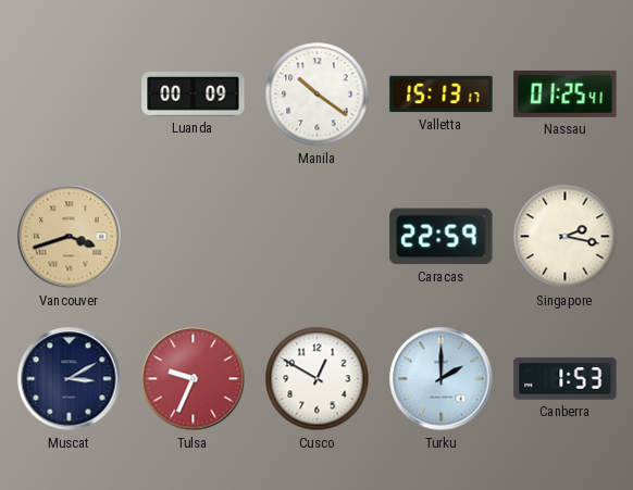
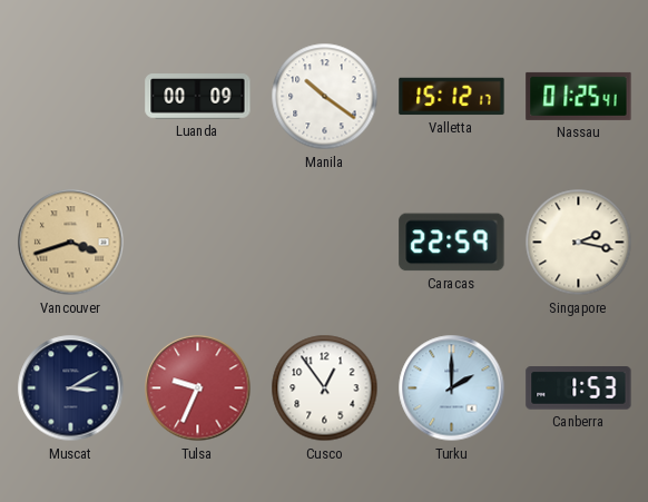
Valletta: 15:13 -> 15:12 (452, 97)
Cusco: 12:50 -> 12:54 (325, 388)
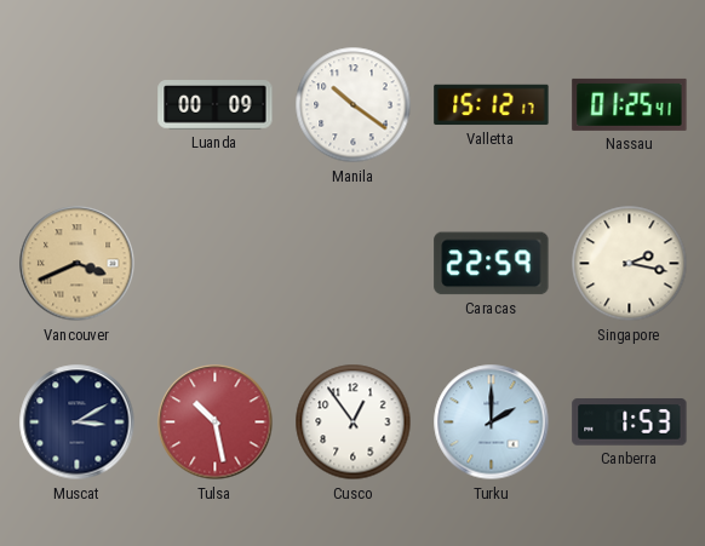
Vancouver: 3:42 -> 3:41 (78, 264)
Tulsa: 9:34 -> 10:28 (216, 423)
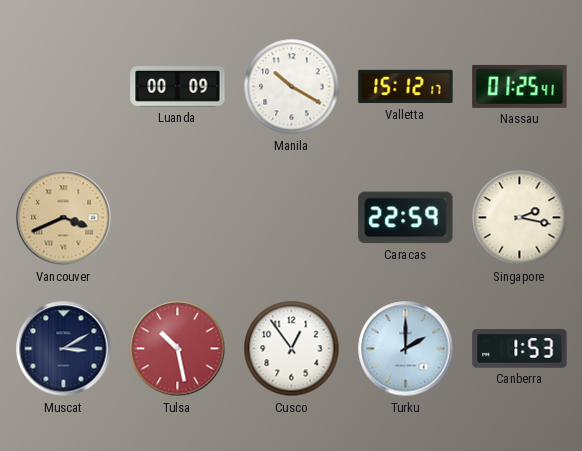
Manila: 10:21 -> 10:20 (292, 87)
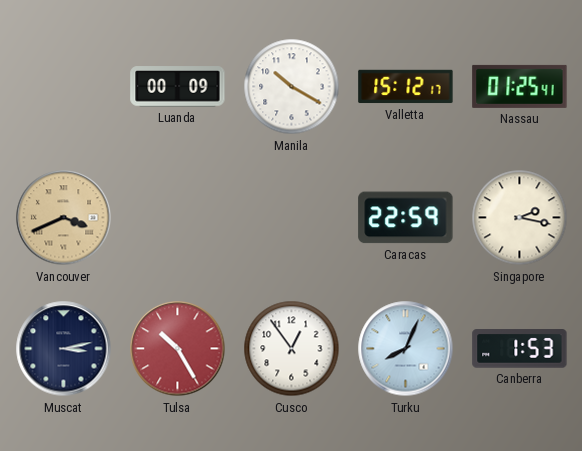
Muscat: 3:10 -> 3:13 (64, 349)
Tulsa: 10:28 -> 10:25 (178, 349)
Turku: 2:00 -> 8:04 (406, 349)
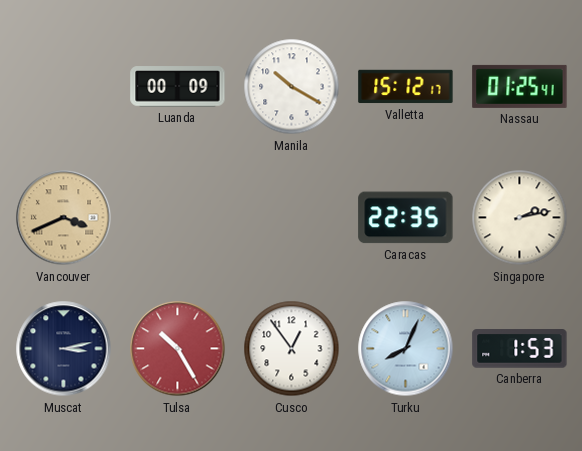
Caracas: 22:59 -> 22:35 (406, 218)
Singapore: 2:17 -> 2:13 (520, 218)
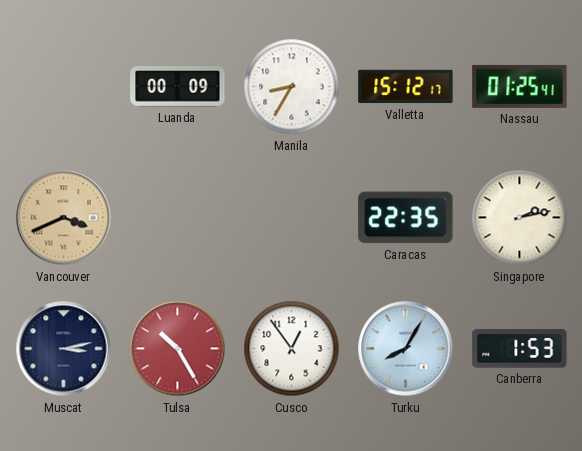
Manila: 10:20 -> 8:35 (292, 87)
Turku: 8:04 -> 8:05 (406, 349)
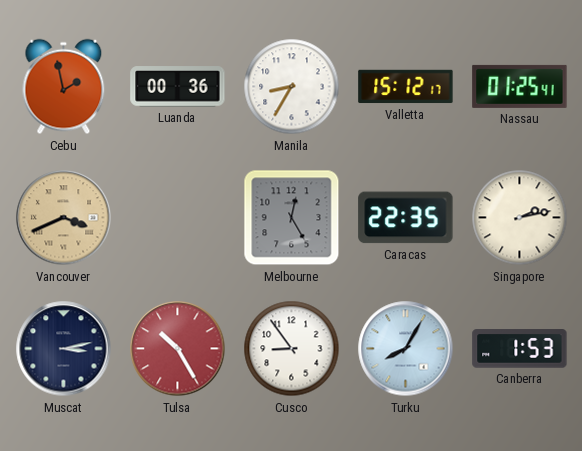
Cebu: none -> 1:58 (64, 87)
Luanda: 00:09 -> 00:36 (178, 87)
Melbourne: none -> 12:25 (292, 218)
Cusco: 12:54 -> 8:54 (292, 349)
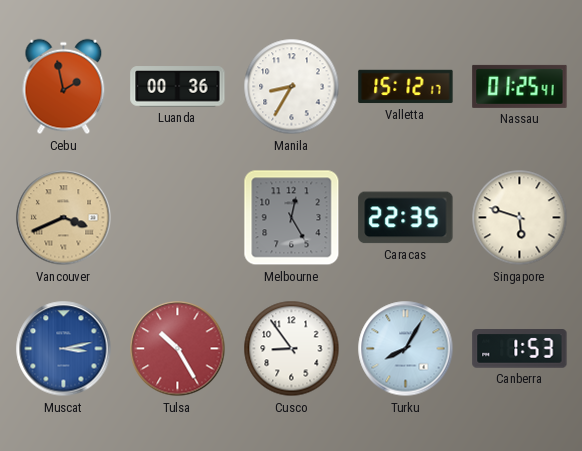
Singapore: 2:13 -> 5:48 (520, 218)
Muscat dial: navy -> blue (64, 349)
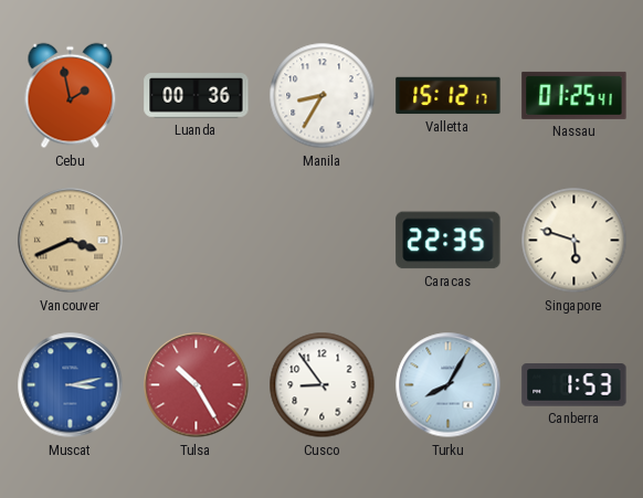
Melbourne: 12:25 -> none (292, 218)
